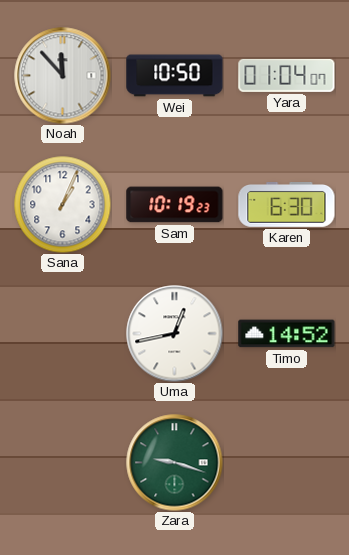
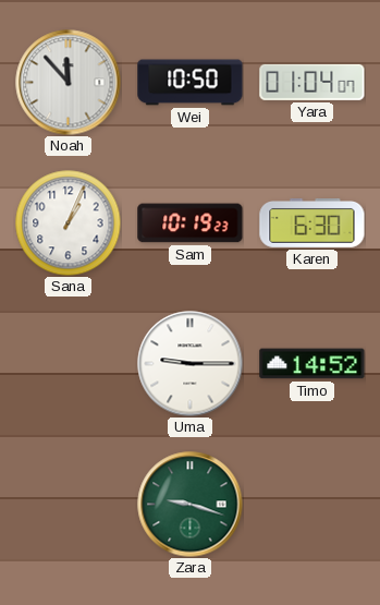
Uma: 12:43 -> 9:15 (191, 364)
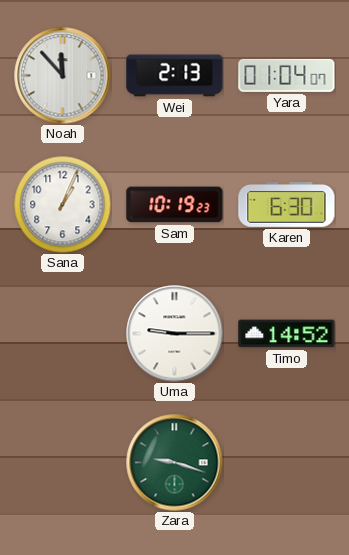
Wei: 10:50 -> 2:13 (175, 76)
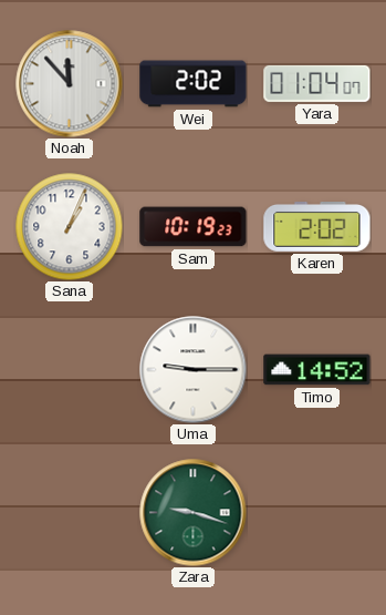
Wei: 2:13 -> 2:02 (194, 84)
Karen: 6:30 -> 2:02 (317, 227)
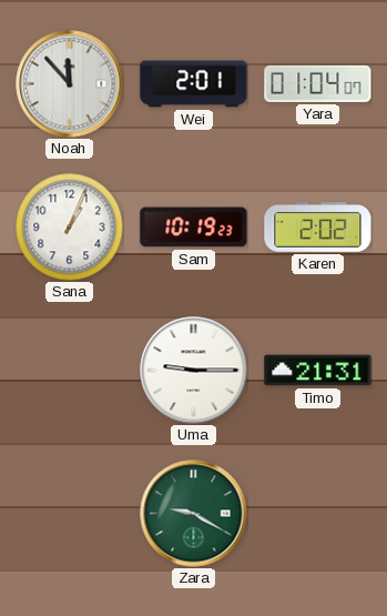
Wei: 2:02 -> 2:01 (194, 84)
Timo: 14:52 -> 21:31 (318, 371)
Zara: 9:18 -> 9:20 (194, 514)
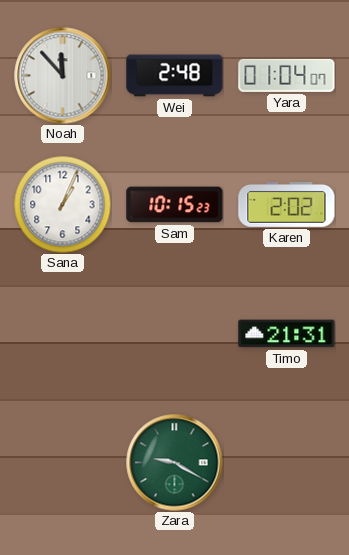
Wei: 2:01 -> 2:48 (175, 76)
Sam: 10:19 -> 10:15 (175, 205)
Uma: 9:15 -> none (194, 371)
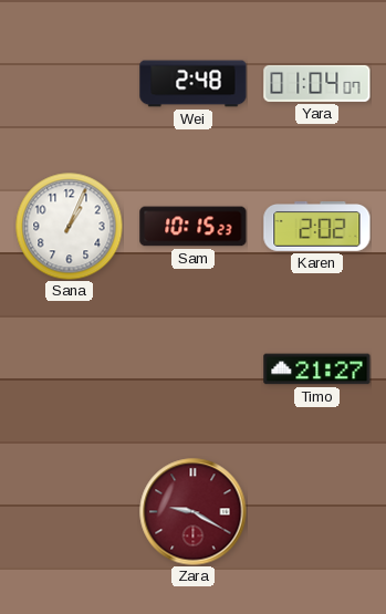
Noah: 11:53 -> none (63, 76)
Timo: 21:31 -> 21:27 (317, 370)
Zara dial: green -> burgundy (194, 512)
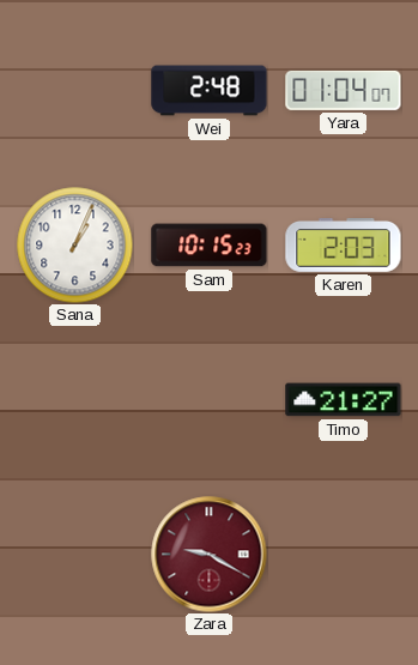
Karen: 2:02 -> 2:03 (344, 246)
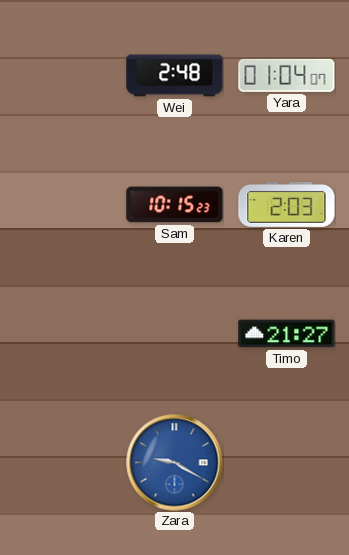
Sana: 1:04 -> none (74, 244)
Zara dial: burgundy -> blue (175, 463)
